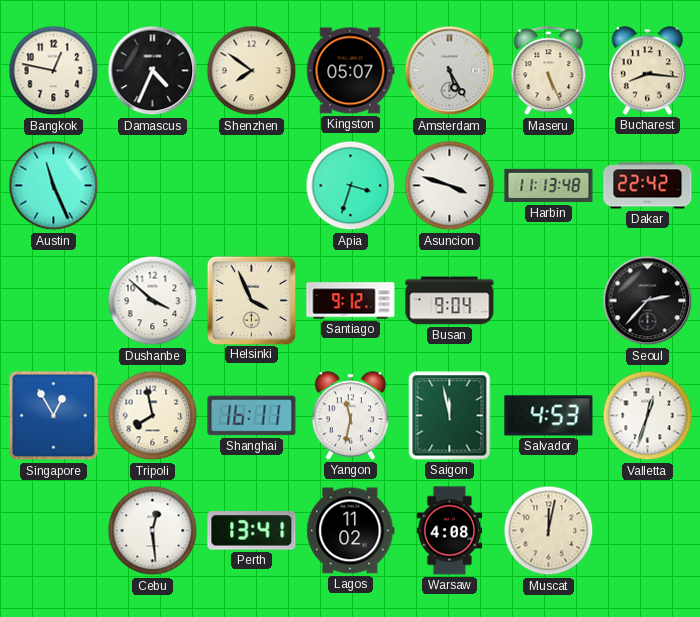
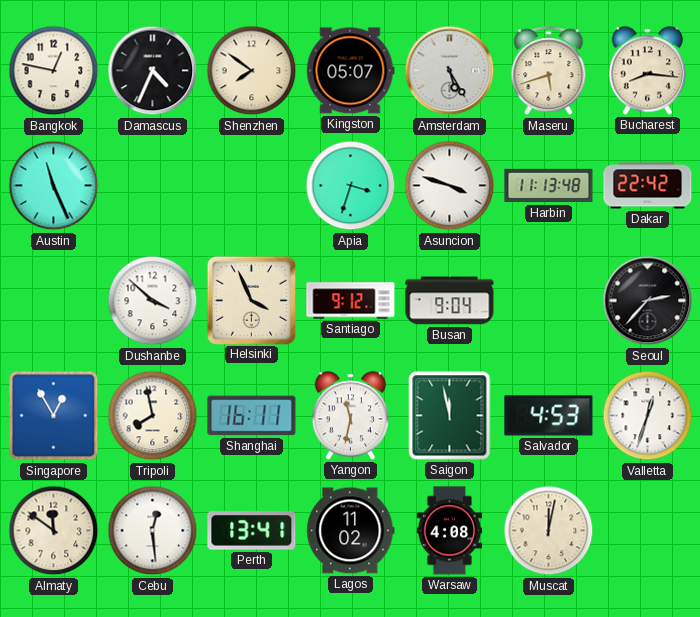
Maseru: 5:26 -> 5:42 (549, 71)
Almaty: none -> 11:51 (54, 531)
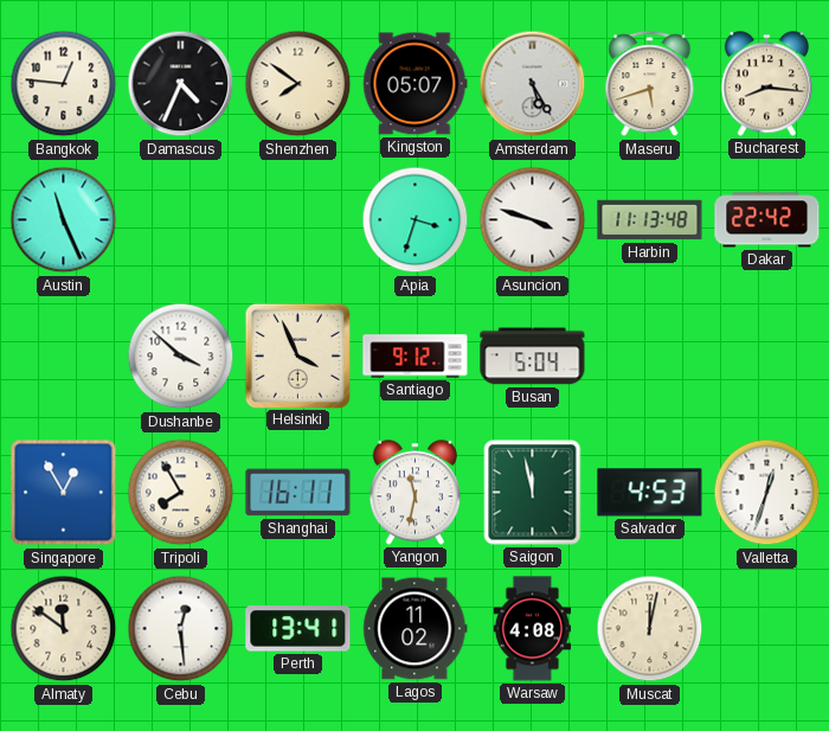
Bangkok: 12:47 -> 12:46 (64, 84)
Busan: 9:04 -> 5:04 (533, 357)
Seoul: 2:37 -> none (648, 301)
Tripoli: 7:58 -> 7:55 (181, 493)
